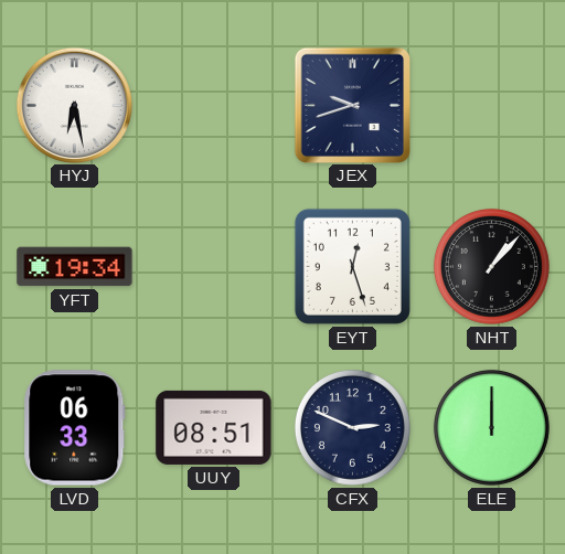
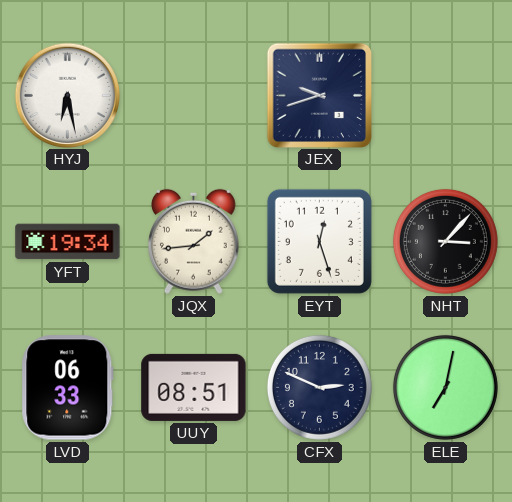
JQX: none -> 1:44 (193, 241)
NHT: 1:07 -> 3:07 (445, 241)
ELE: 12:00 -> 7:02 (445, 387)
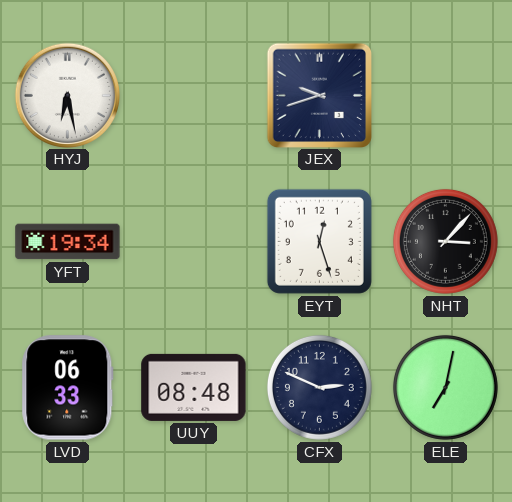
JQX: 1:44 -> none (193, 241)
UUY: 08:51 -> 08:48 (194, 387)
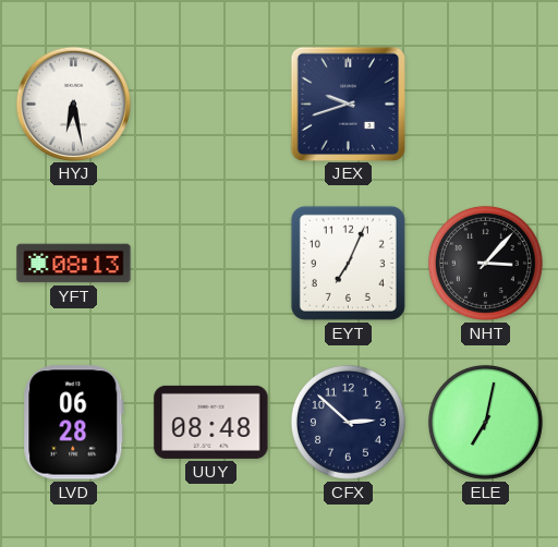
YFT: 19:34 -> 08:13 (74, 264)
EYT: 12:27 -> 7:04 (348, 263)
LVD: 06:33 -> 06:28 (74, 423)
CFX: 2:49 -> 2:52 (348, 422)
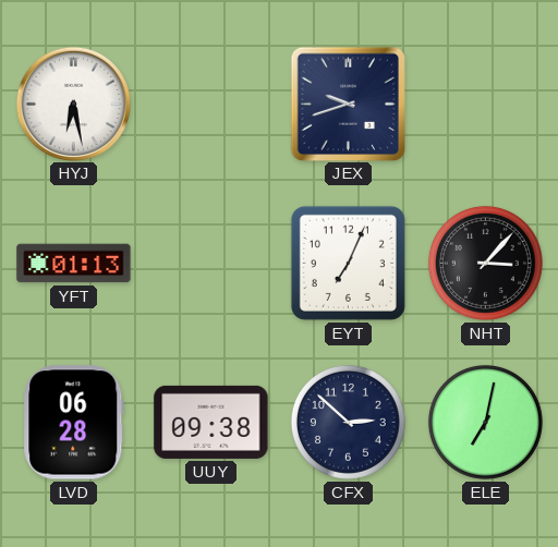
YFT: 08:13 -> 01:13 (74, 264)
UUY: 08:48 -> 09:38 (211, 422)
